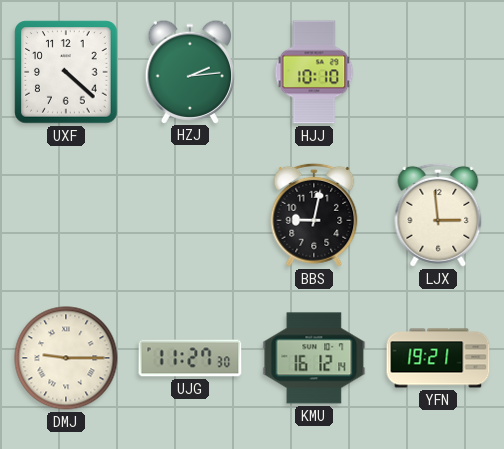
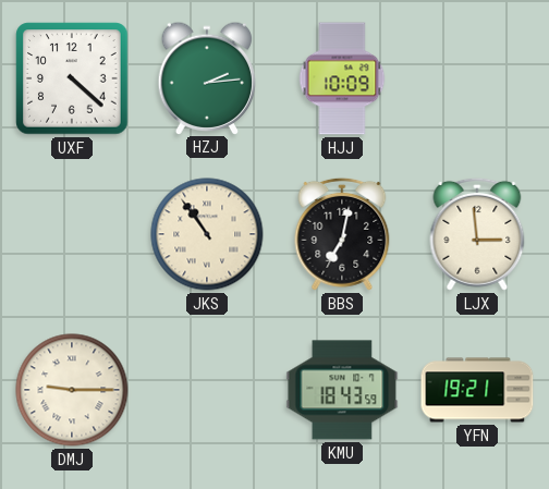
HJJ: 10:10 -> 10:09 (342, 78)
JKS: none -> 10:54 (207, 234)
BBS: 9:02 -> 7:02 (342, 234)
UJG: 11:27 -> none (190, 358)
KMU: 16:12 -> 18:43 (342, 390)
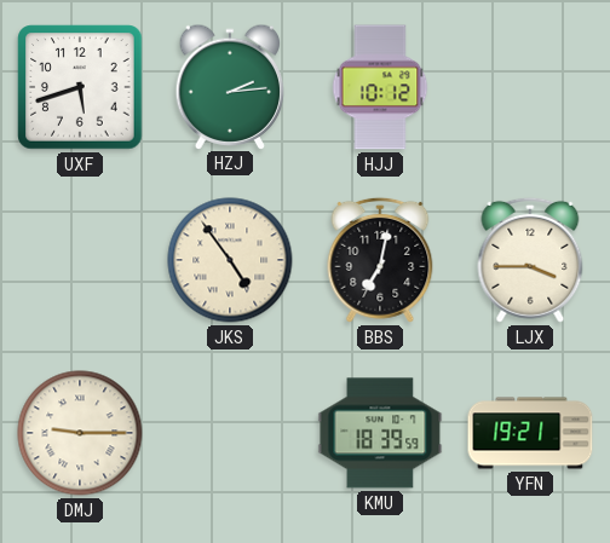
UXF: 4:22 -> 5:42 (80, 87)
HJJ: 10:09 -> 10:12 (380, 87)
JKS: 10:54 -> 4:54 (230, 260)
LJX: 2:59 -> 3:45 (530, 260)
KMU: 18:43 -> 18:39 (380, 433)
